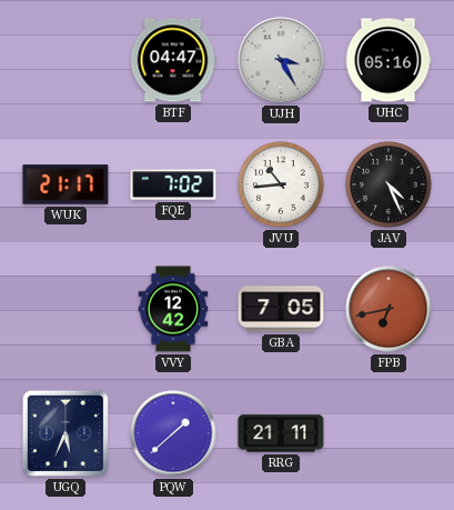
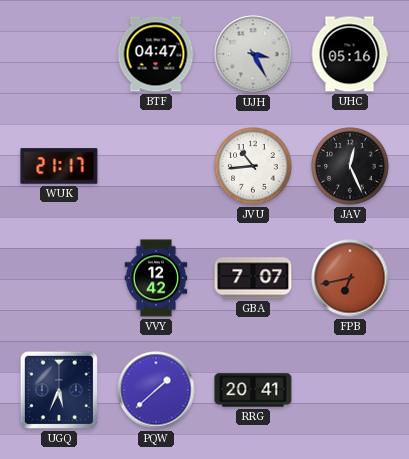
FQE: 7:02 -> none (173, 184)
JAV: 4:26 -> 12:26 (350, 166)
GBA: 7:05 -> 7:07 (253, 278)
RRG: 21:11 -> 20:41 (253, 390)
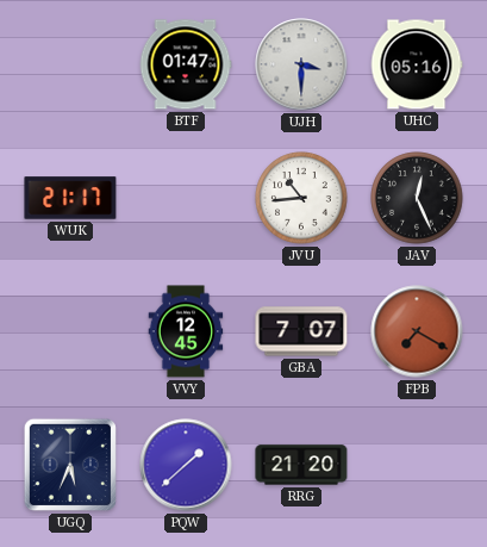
BTF: 04:47 -> 01:47 (186, 64)
UJH: 3:25 -> 3:30 (301, 64)
VVY: 12:42 -> 12:45 (186, 331)
FPB: 6:43 -> 7:20 (417, 331)
RRG: 20:41 -> 21:20 (301, 465)
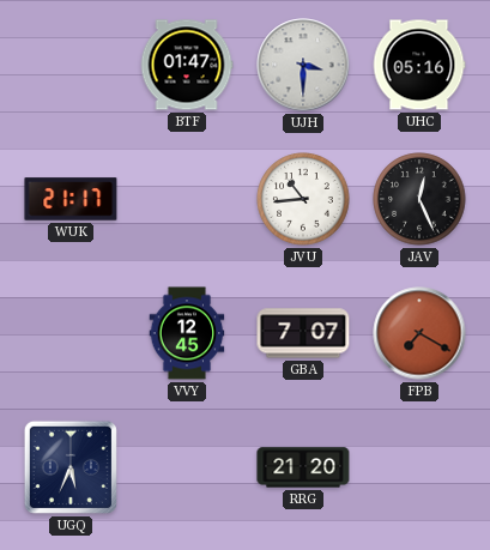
PQW: 1:38 -> none (186, 465)
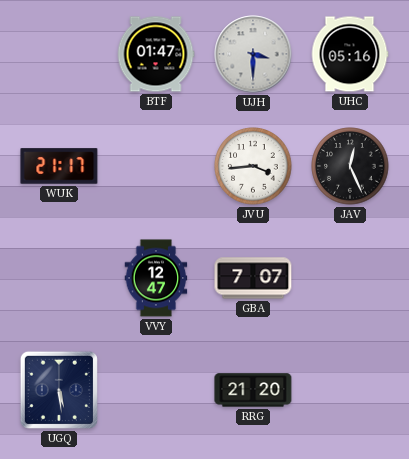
JVU: 10:44 -> 3:44 (253, 166)
VVY: 12:45 -> 12:47 (156, 278)
FPB: 7:20 -> none (419, 333)
UGQ: 5:34 -> 5:29 (59, 390)
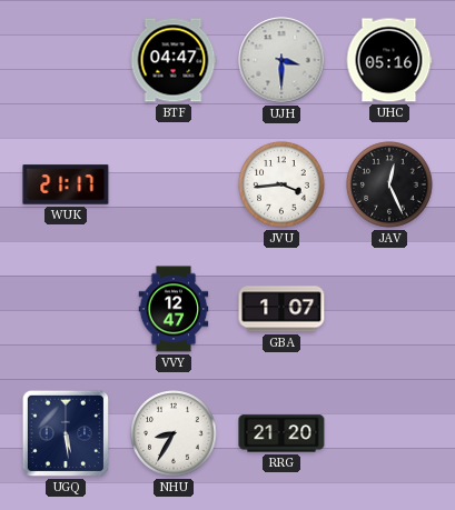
BTF: 01:47 -> 04:47 (174, 60)
GBA: 7:07 -> 1:07 (281, 309)
NHU: none -> 8:35 (174, 433)
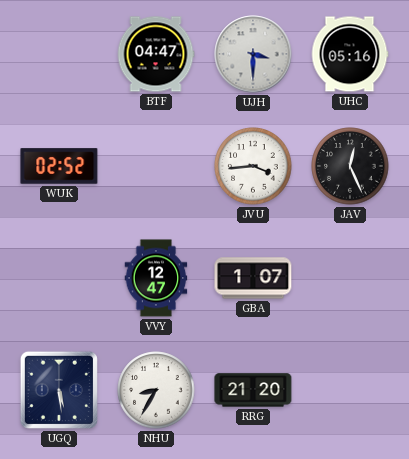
WUK: 21:17 -> 02:52 (59, 166)
